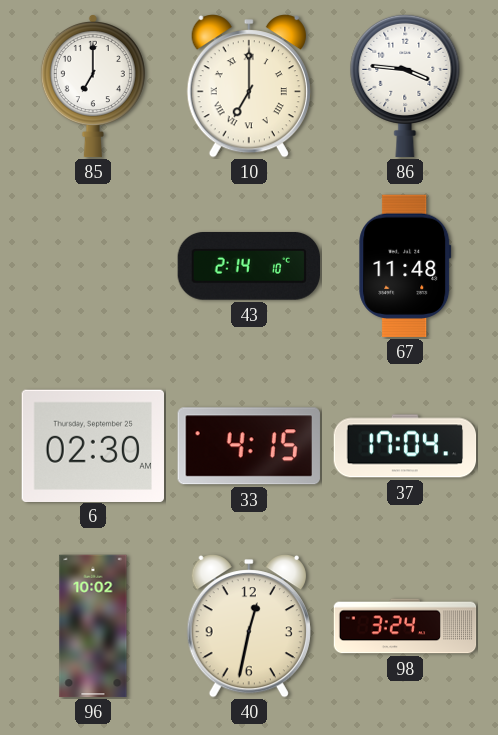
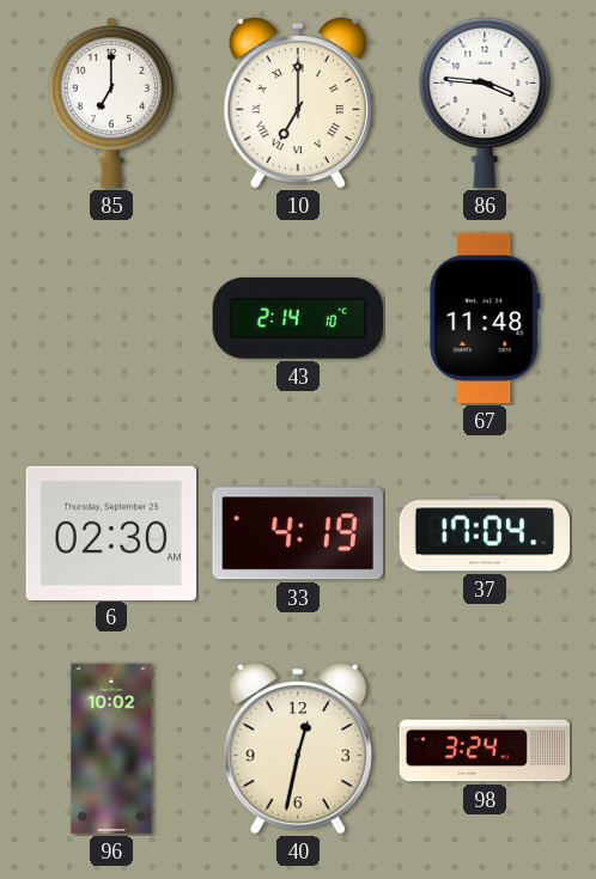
33: 4:15 -> 4:19 (298, 533)
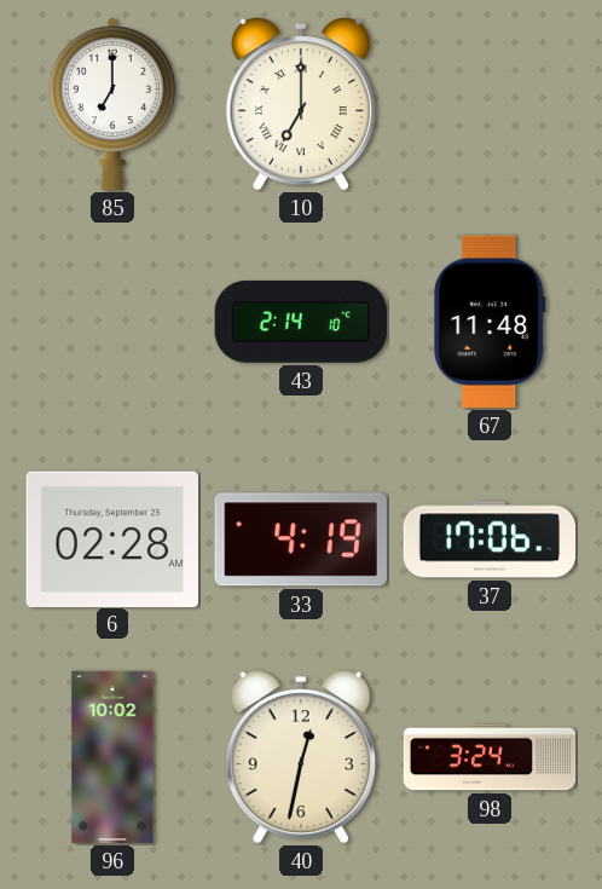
86: 3:46 -> none (485, 103)
6: 02:30 -> 02:28 (111, 538)
37: 17:04 -> 17:06 (490, 539)
